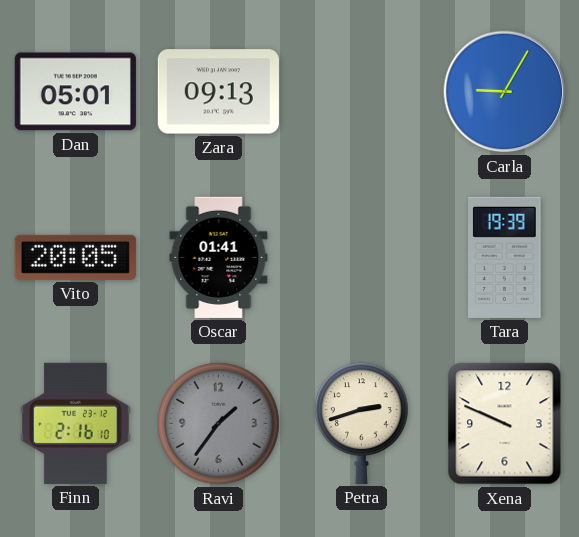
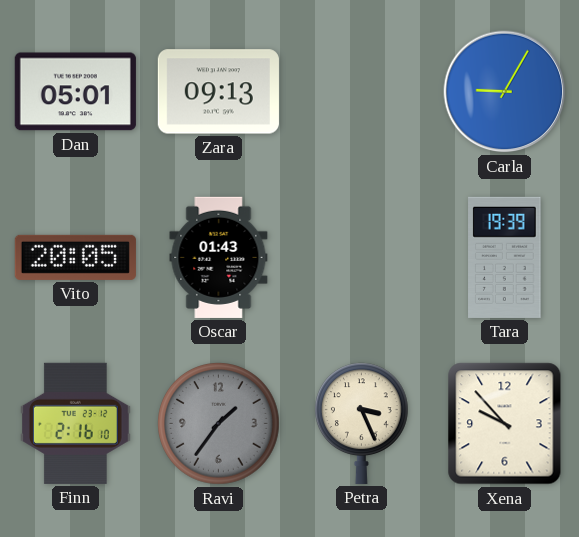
Oscar: 01:41 -> 01:43 (219, 257)
Petra: 2:42 -> 3:26 (362, 423)
Xena: 9:49 -> 9:53 (505, 424)
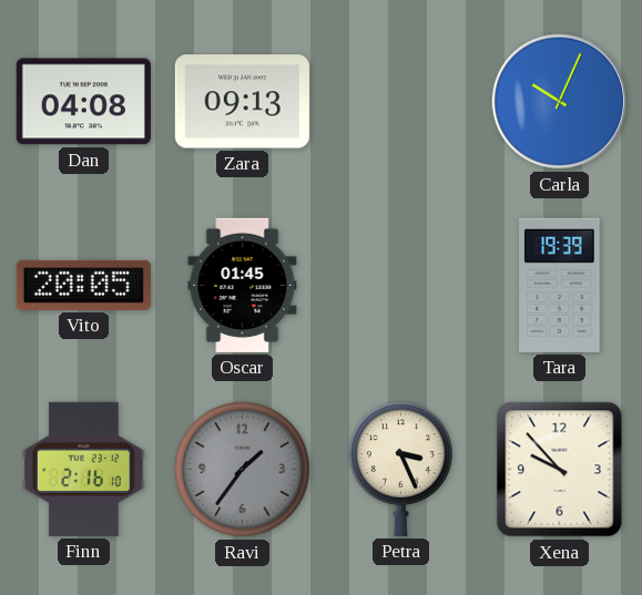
Dan: 05:01 -> 04:08 (83, 102)
Carla: 9:05 -> 10:04 (560, 102)
Oscar: 01:43 -> 01:45 (243, 285)
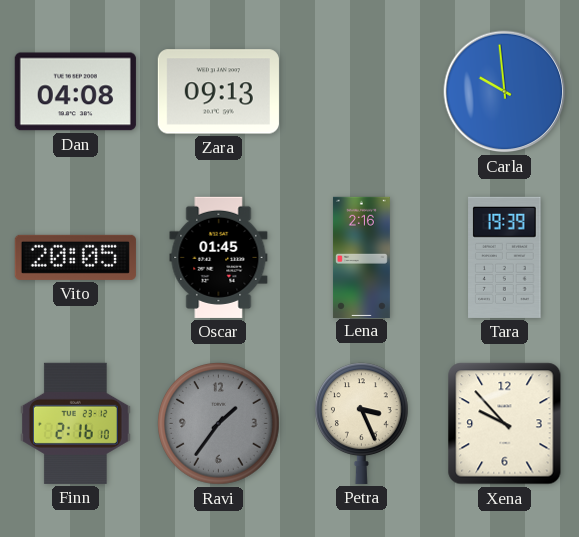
Carla: 10:04 -> 9:59 (505, 92)
Lena: none -> 2:16 (361, 257)
